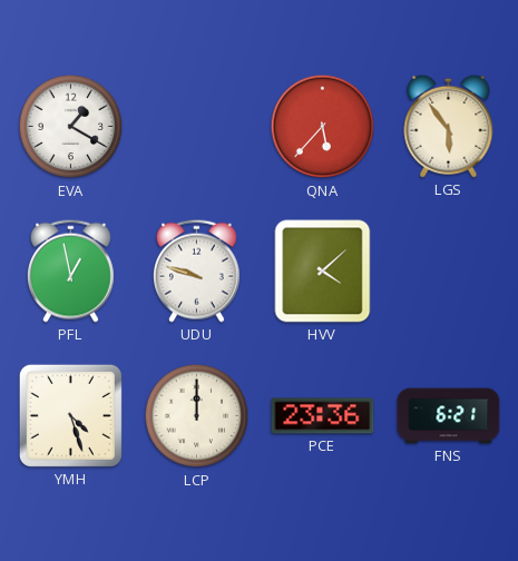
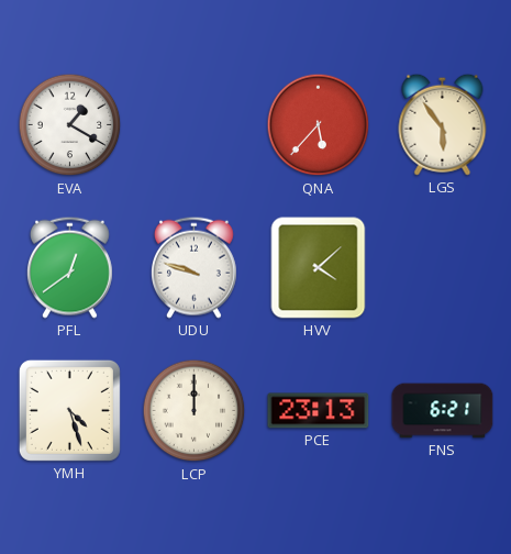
PFL: 12:58 -> 12:39 (69, 267)
PCE: 23:36 -> 23:13 (319, 411)
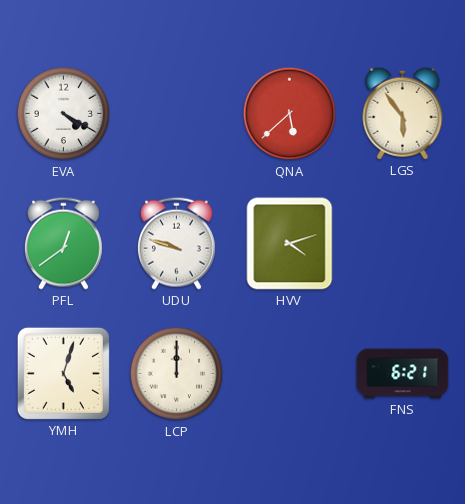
EVA: 1:20 -> 4:20 (64, 114)
QNA: 5:37 -> 5:38 (290, 114)
HVV: 4:08 -> 4:12 (290, 244)
YMH: 4:27 -> 5:03 (63, 373)
PCE: 23:13 -> none (319, 411)
